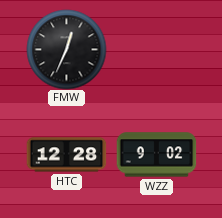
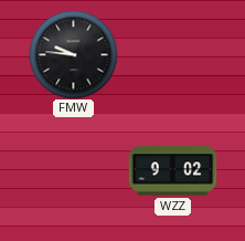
FMW: 12:34 -> 9:46 (73, 54)
HTC: 12:28 -> none (66, 155)
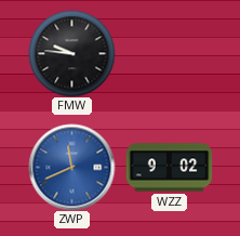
ZWP: none -> 11:41 (71, 167)
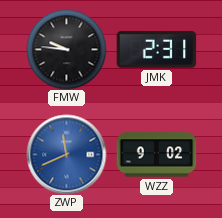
JMK: none -> 2:31 (156, 50)
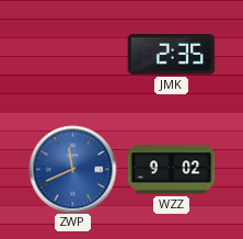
FMW: 9:46 -> none (66, 49)
JMK: 2:31 -> 2:35 (171, 55)
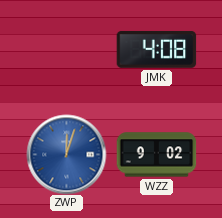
JMK: 2:35 -> 4:08 (156, 50)
ZWP: 11:41 -> 12:03 (66, 154)
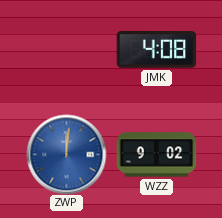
ZWP: 12:03 -> 12:01 (66, 154)
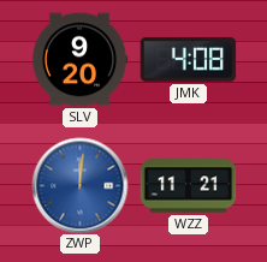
SLV: none -> 9:20 (79, 60)
WZZ: 9:02 -> 11:21 (188, 186)
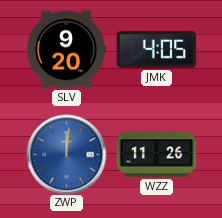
JMK: 4:08 -> 4:05 (156, 50)
WZZ: 11:21 -> 11:26 (156, 155)
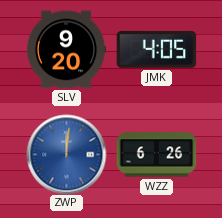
WZZ: 11:26 -> 6:26 (156, 155)
